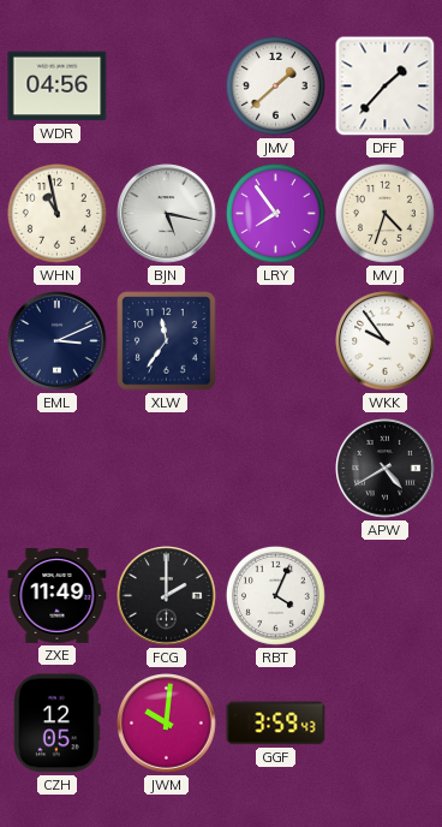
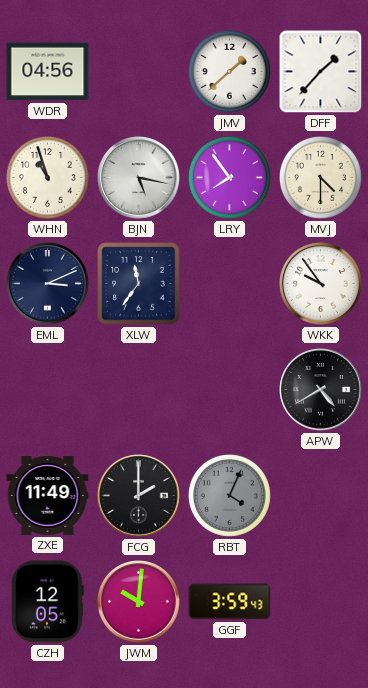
WHN: 10:58 -> 10:57 (47, 177)
MVJ: 4:33 -> 4:30 (320, 177)
RBT dial: white -> grey (229, 495)
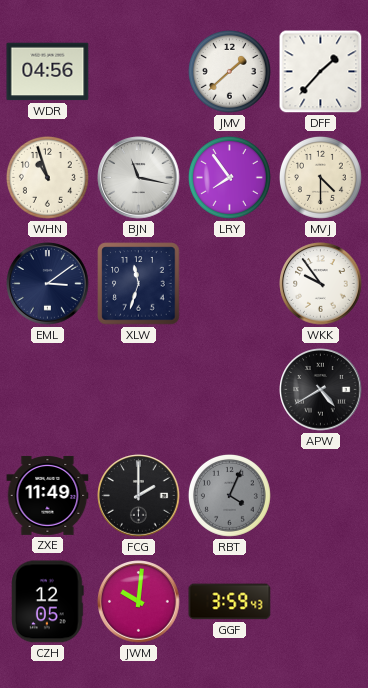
BJN: 5:17 -> 11:17 (139, 178)
EML: 3:11 -> 3:09 (48, 284)
XLW: 11:36 -> 11:33 (139, 284)
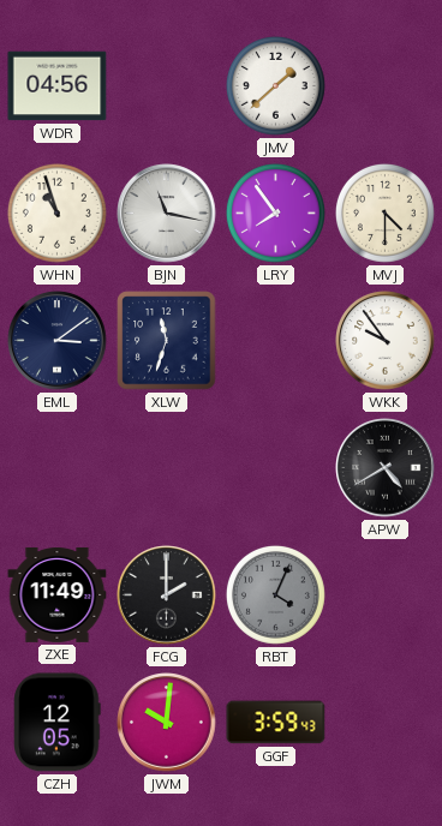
DFF: 1:37 -> none (321, 72)
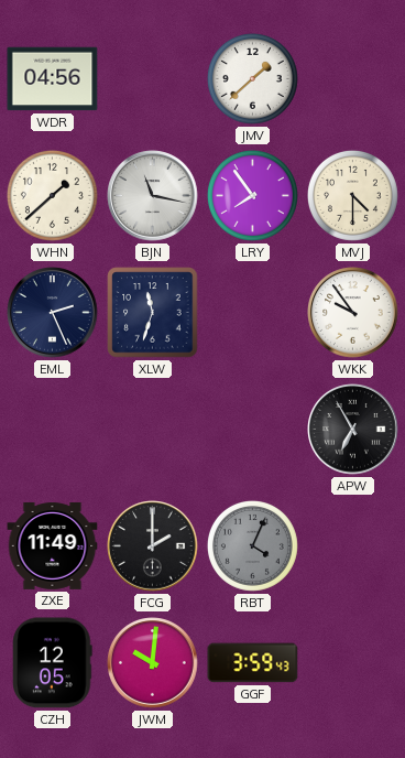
WHN: 10:57 -> 1:38 (52, 195)
EML: 3:09 -> 2:26 (53, 313)
APW: 4:40 -> 6:55 (353, 430)
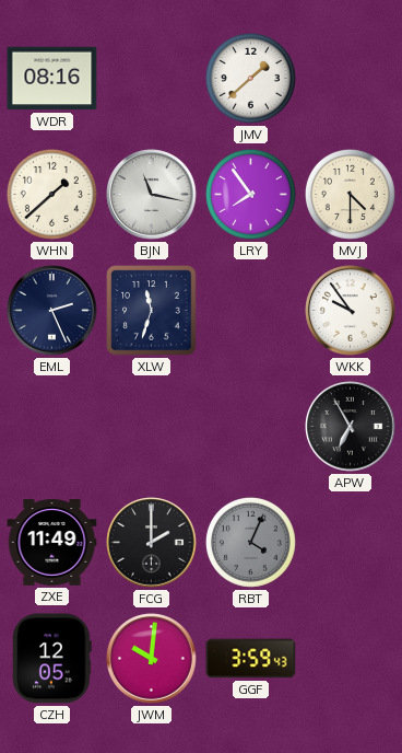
WDR: 04:56 -> 08:16 (52, 79)
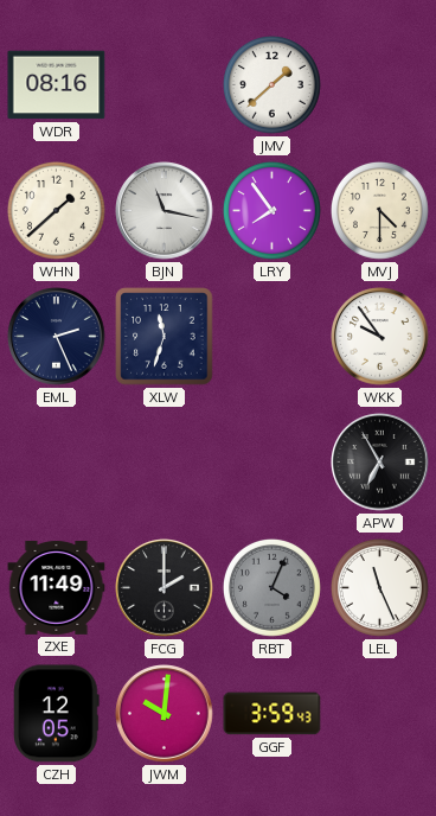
LEL: none -> 11:26 (379, 587)
